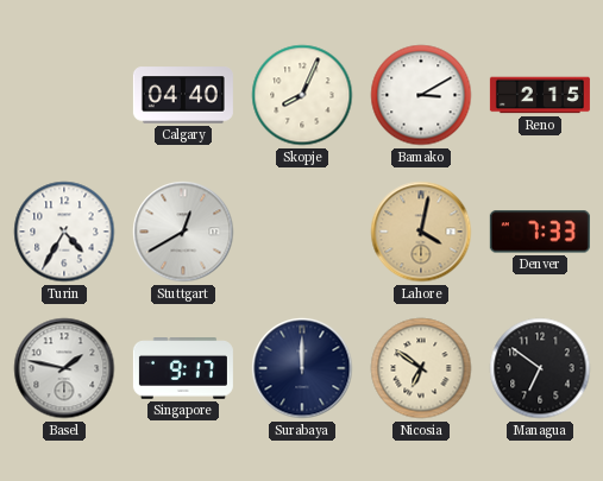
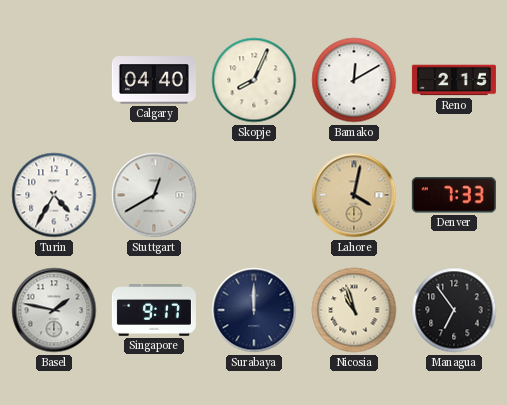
Bamako: 3:10 -> 12:10 (354, 80)
Nicosia: 6:51 -> 10:57 (354, 310)
Managua: 6:51 -> 6:54 (454, 310)
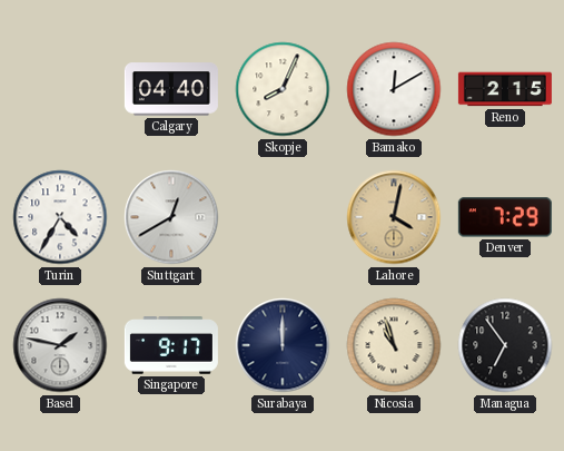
Denver: 7:33 -> 7:29 (505, 217)
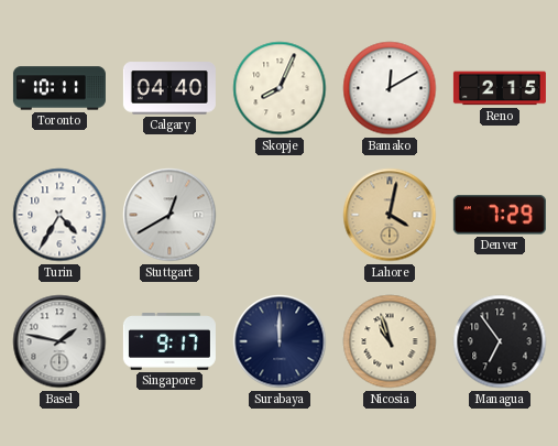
Toronto: none -> 10:11 (59, 88)
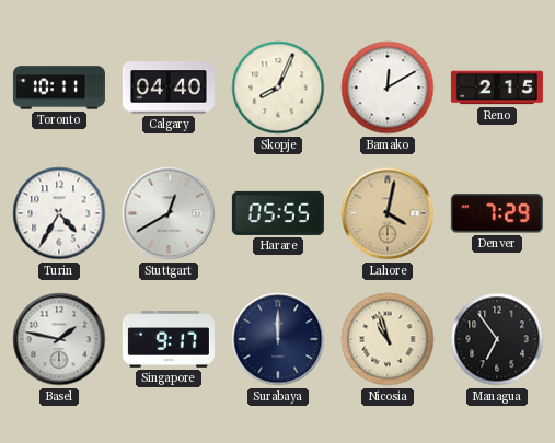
Harare: none -> 05:55 (278, 213)
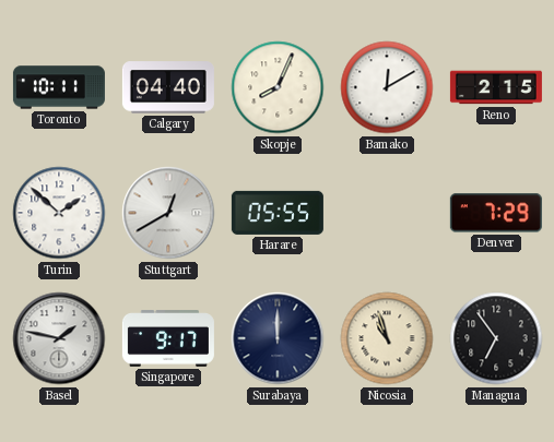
Turin: 4:35 -> 1:52 (59, 213)
Lahore: 4:02 -> none (388, 213)
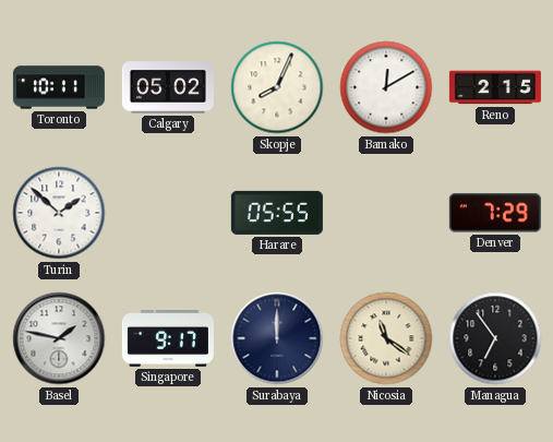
Calgary: 04:40 -> 05:02 (168, 87)
Stuttgart: 12:40 -> none (168, 213)
Nicosia: 10:57 -> 11:21 (386, 338)
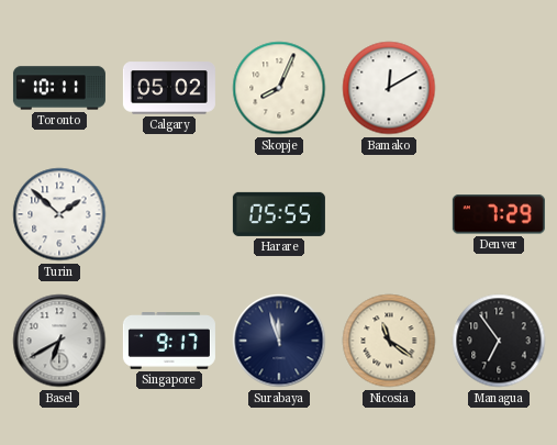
Reno: 2:15 -> none (495, 87)
Basel: 1:47 -> 6:40 (59, 341)
Surabaya: 12:00 -> 11:57 (279, 341)
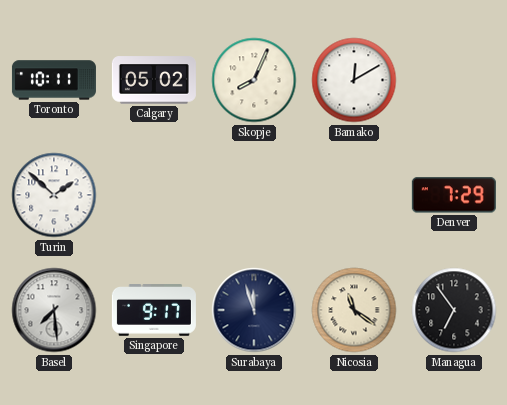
Harare: 05:55 -> none (279, 214)
Basel: 6:40 -> 7:29 (54, 310)
